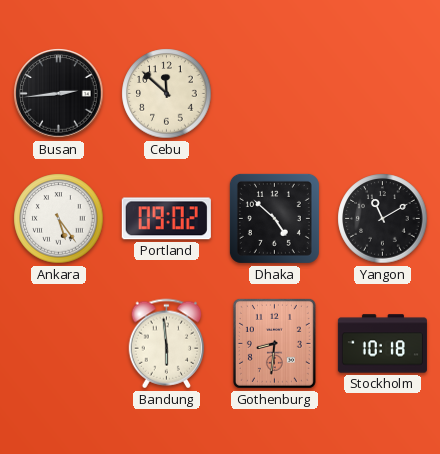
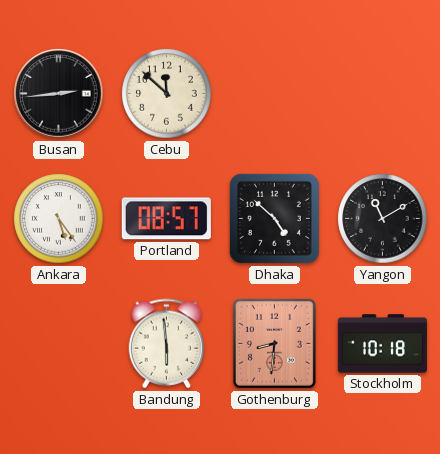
Portland: 09:02 -> 08:57 (166, 219)
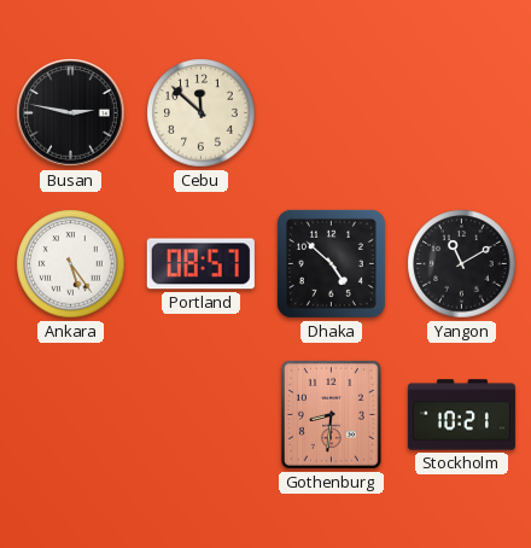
Busan: 2:44 -> 2:47 (71, 113)
Bandung: 5:59 -> none (167, 344)
Stockholm: 10:18 -> 10:21 (461, 415)
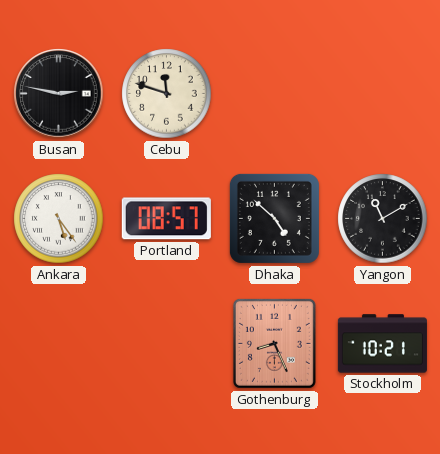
Cebu: 11:52 -> 11:48 (167, 94)
Gothenburg: 8:31 -> 8:26 (274, 343)
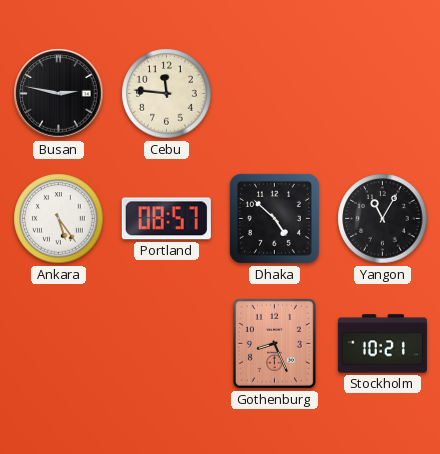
Cebu: 11:48 -> 11:46 (167, 94)
Yangon: 11:10 -> 11:05 (383, 219)
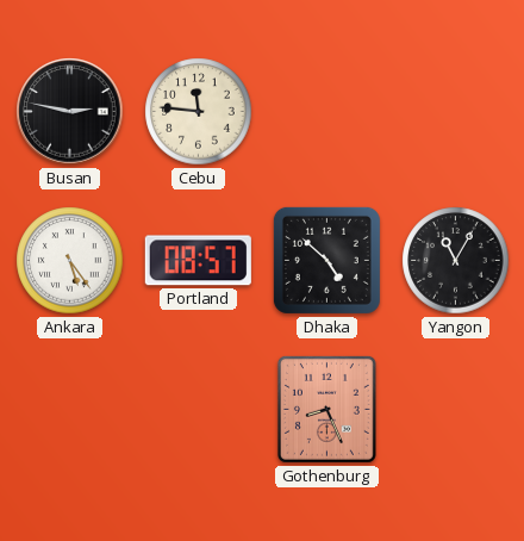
Stockholm: 10:21 -> none (382, 344)
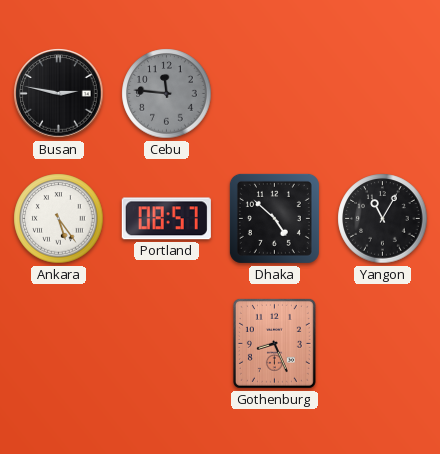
Cebu dial: cream -> grey (167, 94)
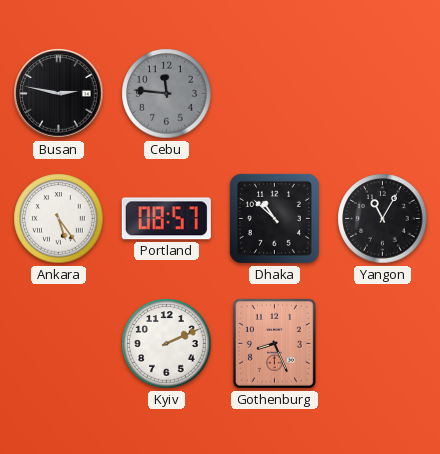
Dhaka: 4:52 -> 10:52 (274, 218)
Kyiv: none -> 2:11 (167, 344)
